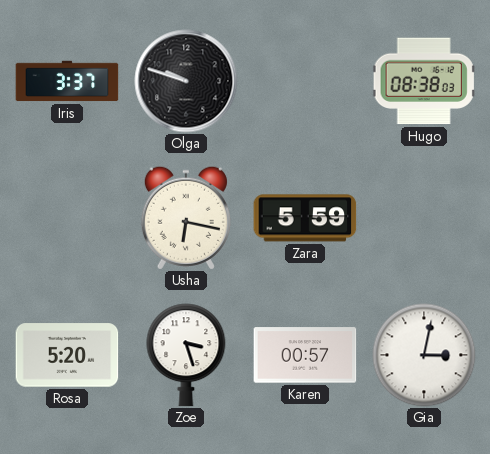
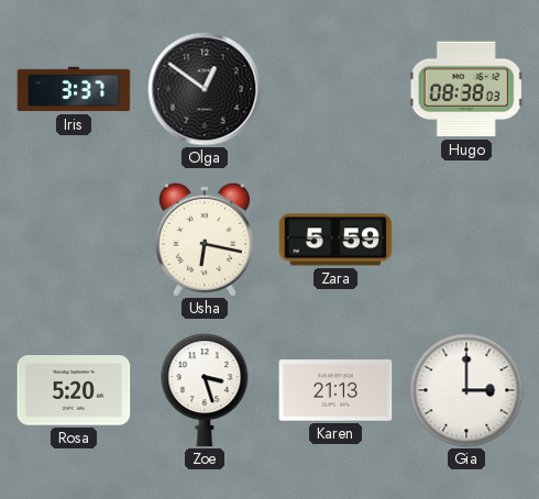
Olga: 9:48 -> 12:51 (205, 89)
Karen: 00:57 -> 21:13 (335, 390)
Gia: 3:02 -> 3:00 (466, 390)
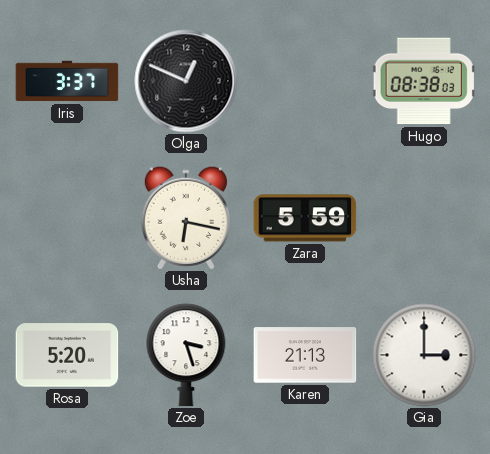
Olga: 12:51 -> 12:49 (186, 81)
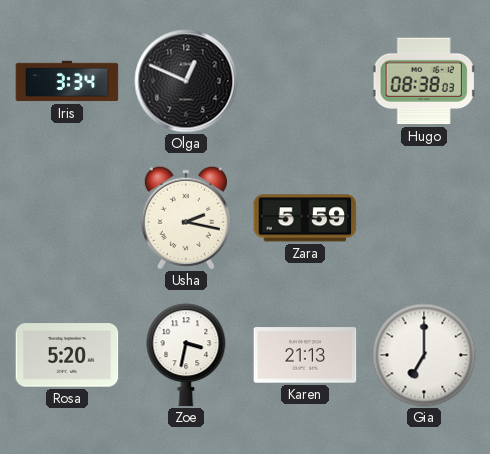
Iris: 3:37 -> 3:34 (67, 81)
Usha: 6:17 -> 2:17 (186, 218)
Zoe: 3:27 -> 3:32 (186, 355)
Gia: 3:00 -> 7:00 (424, 355)
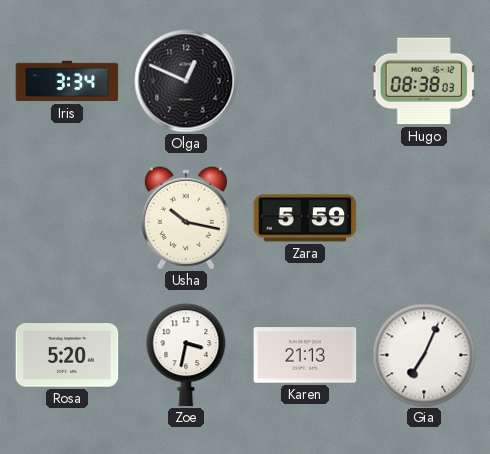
Usha: 2:17 -> 10:17 (186, 218)
Gia: 7:00 -> 7:04 (424, 355)
